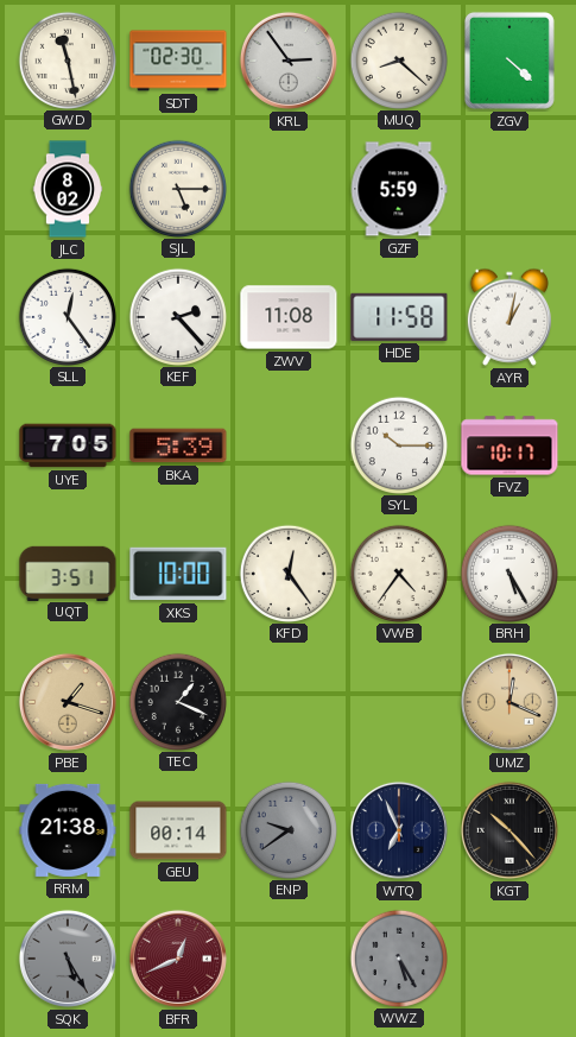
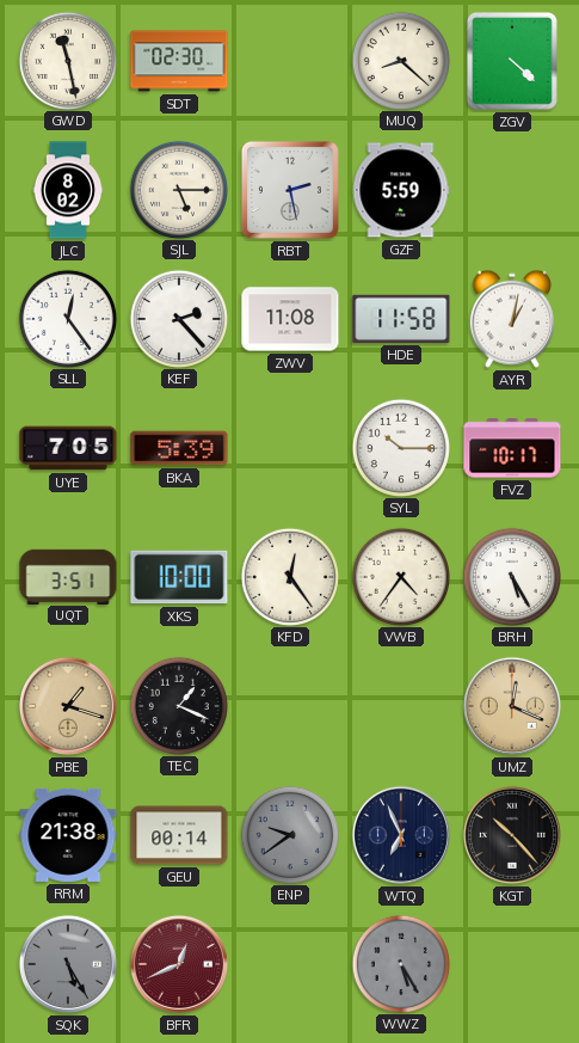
KRL: 2:54 -> none (289, 61)
RBT: none -> 2:28 (290, 190)
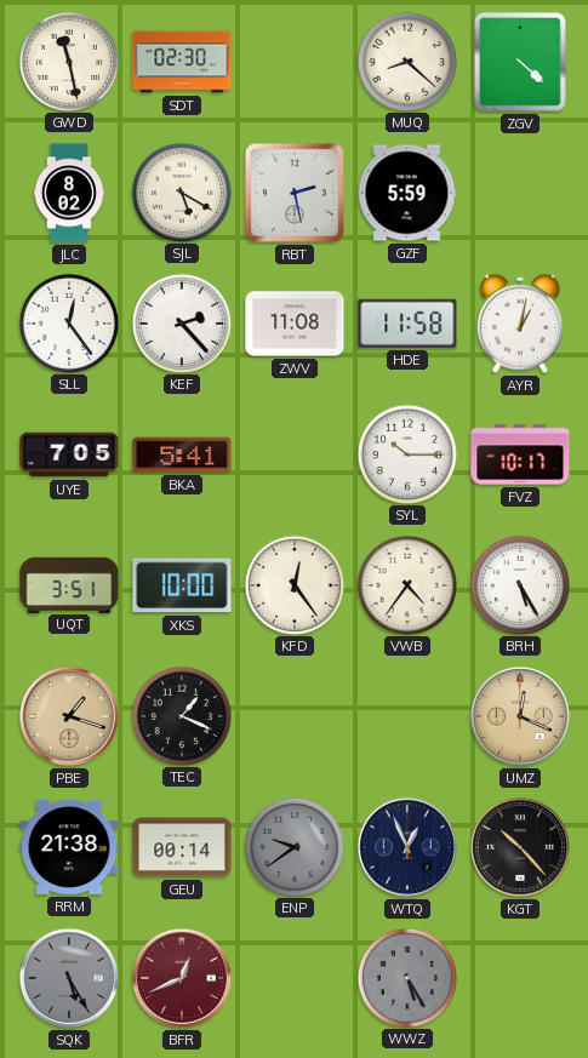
SJL: 5:15 -> 5:20 (181, 191)
BKA: 5:39 -> 5:41 (182, 454)
WTQ: 6:56 -> 12:56 (407, 847)
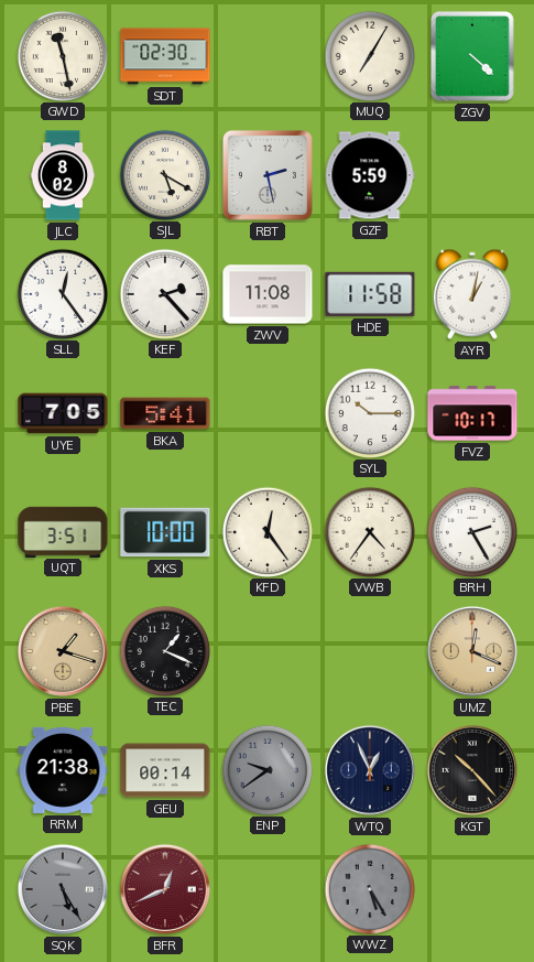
MUQ: 8:22 -> 7:05 (369, 55)
BRH: 5:25 -> 2:25 (471, 531)
